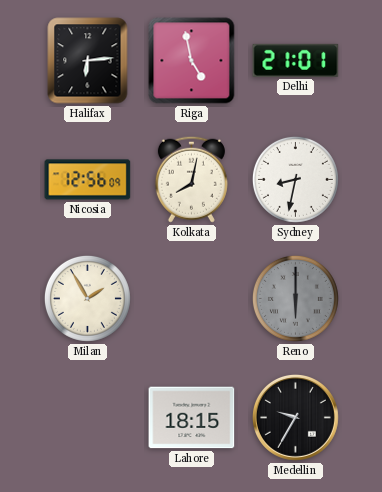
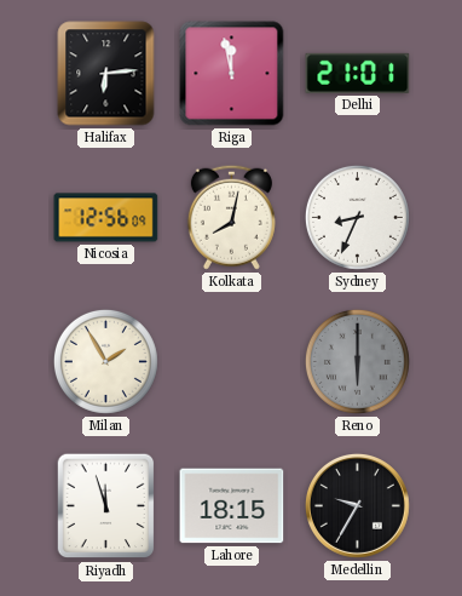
Riga: 4:58 -> 11:58 (232, 74)
Sydney: 8:32 -> 8:34 (357, 217)
Riyadh: none -> 11:57 (106, 506)
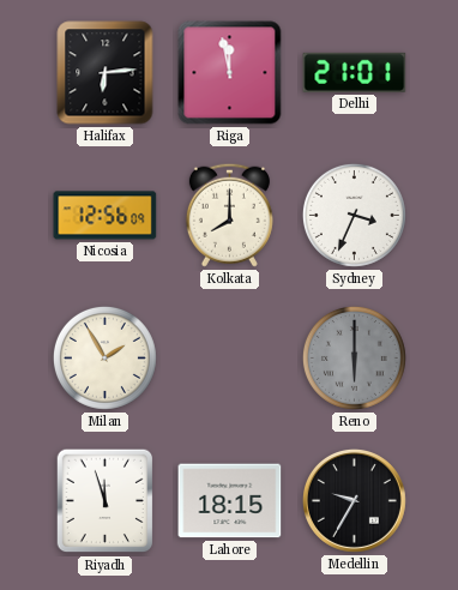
Kolkata: 8:02 -> 8:00 (229, 215)
Sydney: 8:34 -> 3:34 (354, 215)
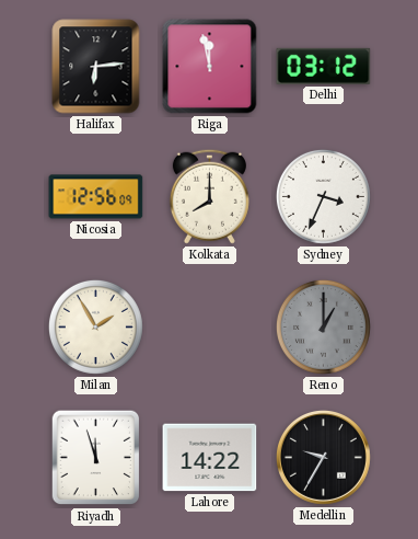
Delhi: 21:01 -> 03:12 (324, 66)
Reno: 6:00 -> 1:00 (323, 326)
Lahore: 18:15 -> 14:22 (210, 458)
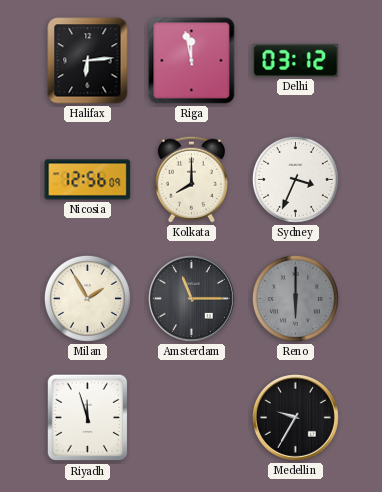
Amsterdam: none -> 11:15 (191, 298)
Reno: 1:00 -> 6:00 (295, 298)
Lahore: 14:22 -> none (210, 458)
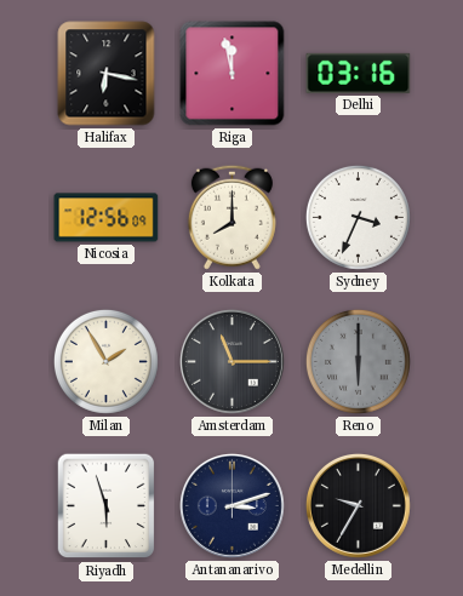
Halifax: 6:14 -> 6:17 (107, 74)
Delhi: 03:12 -> 03:16 (359, 73)
Riyadh: 11:57 -> 5:57 (107, 506)
Antananarivo: none -> 3:12 (232, 505)
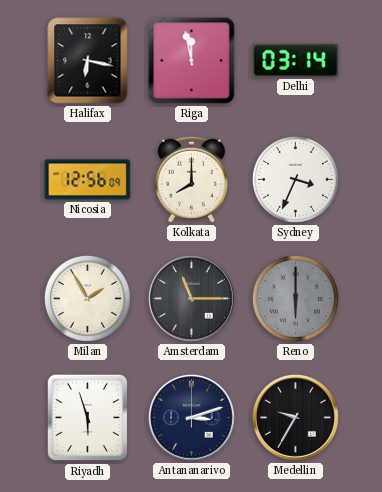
Delhi: 03:16 -> 03:14 (296, 60)
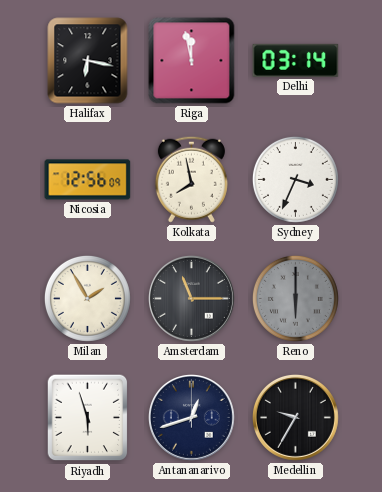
Kolkata: 8:00 -> 7:58 (191, 179)
Antananarivo: 3:12 -> 12:42 (191, 417)
